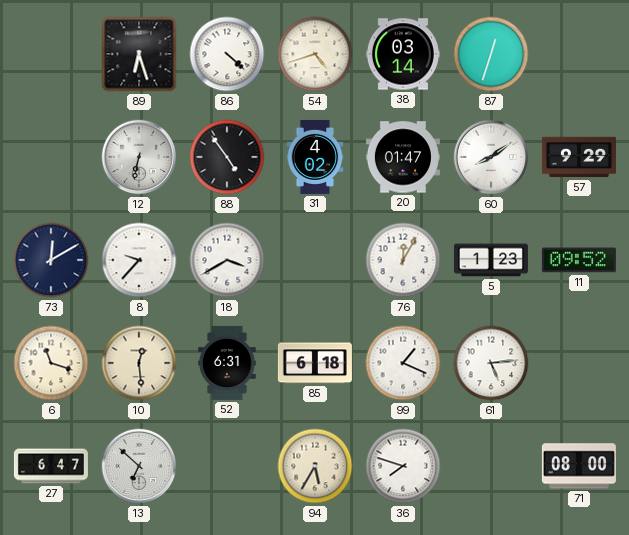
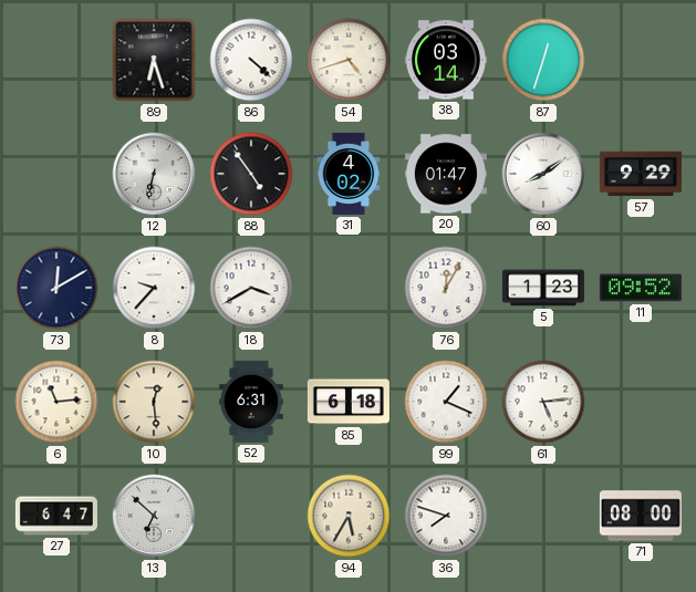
6: 11:18 -> 11:14 (56, 402)
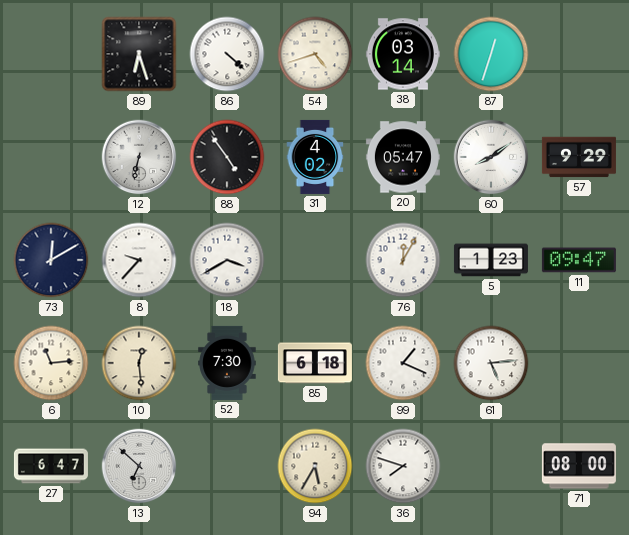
20: 01:47 -> 05:47 (403, 157)
11: 09:52 -> 09:47 (579, 260)
52: 6:31 -> 7:30 (227, 363)
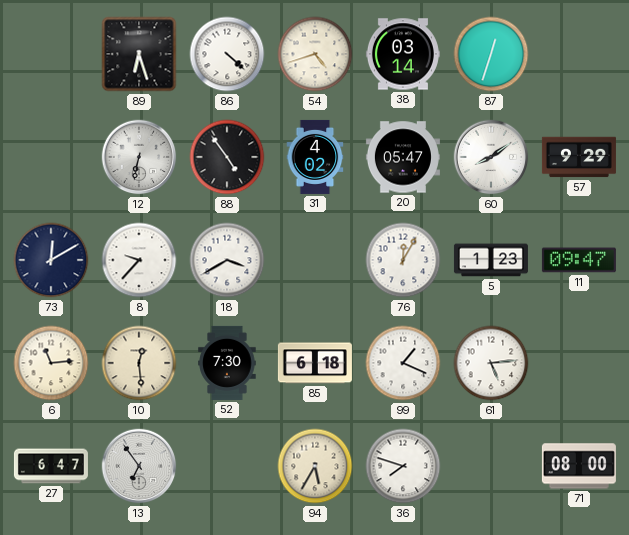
13: 6:52 -> 6:54 (139, 466)
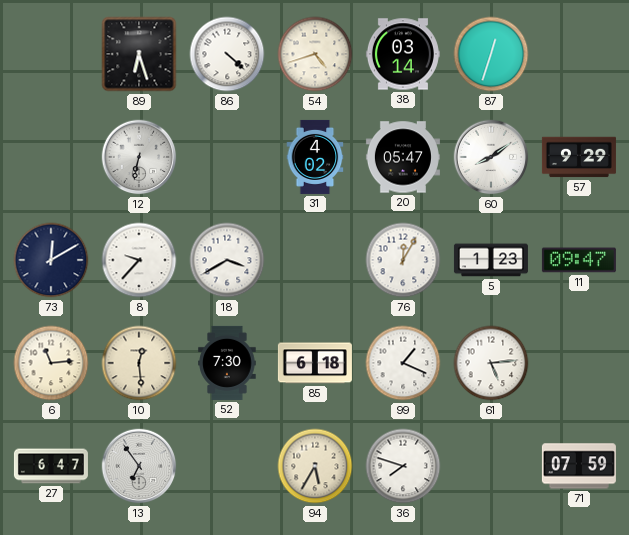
88: 4:54 -> none (227, 157)
71: 08:00 -> 07:59 (579, 466)
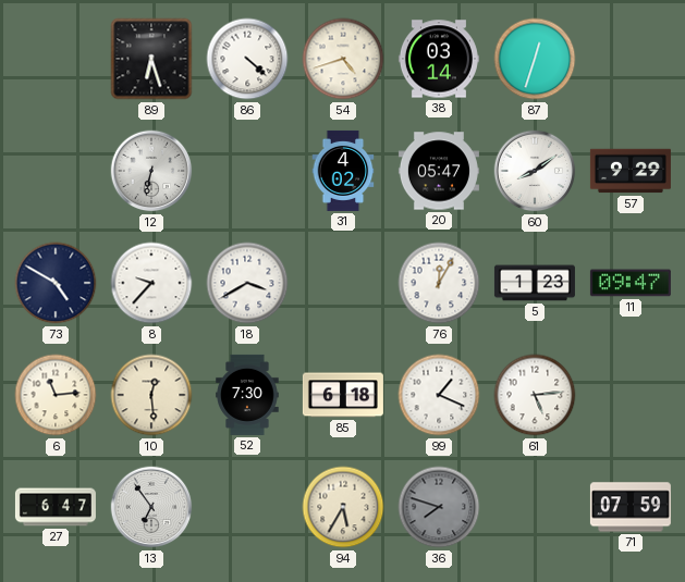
73: 12:10 -> 4:50 (56, 283)
36 dial: white -> grey (439, 507)
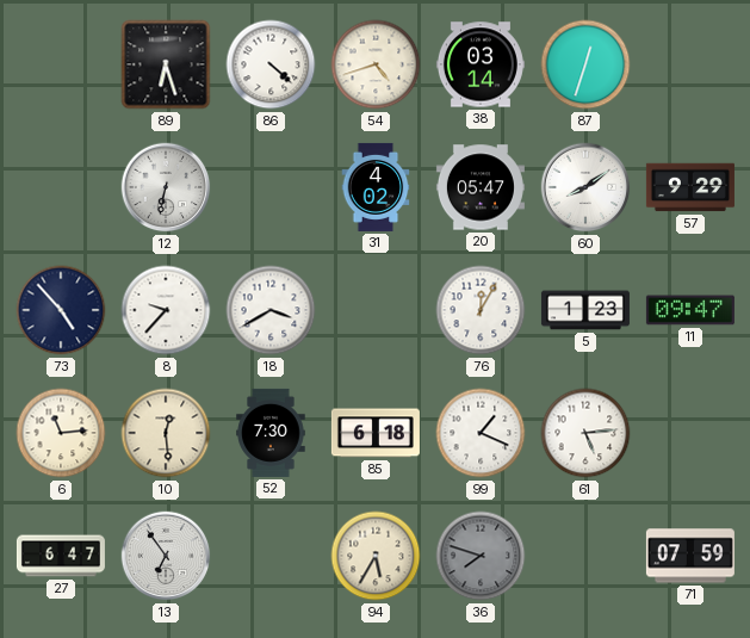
73: 4:50 -> 4:53 (61, 310)
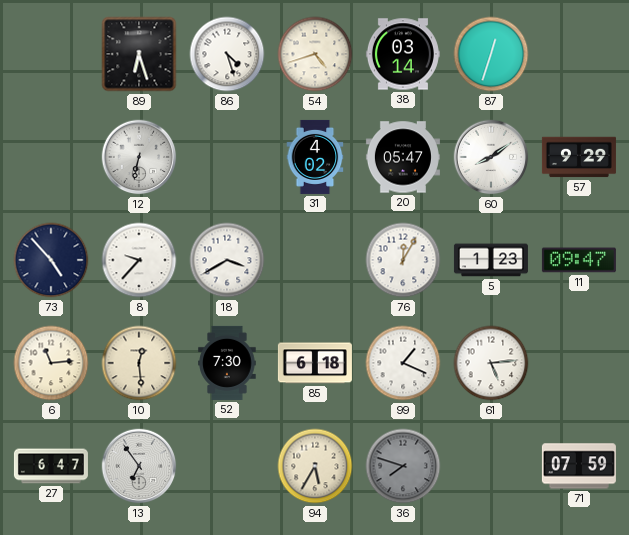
86: 4:22 -> 4:27 (227, 54)
